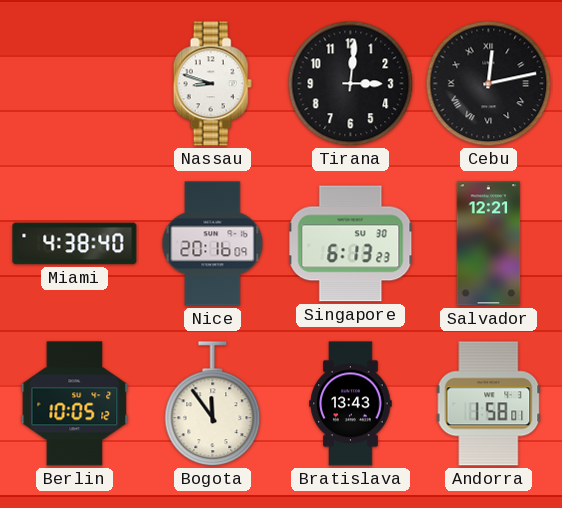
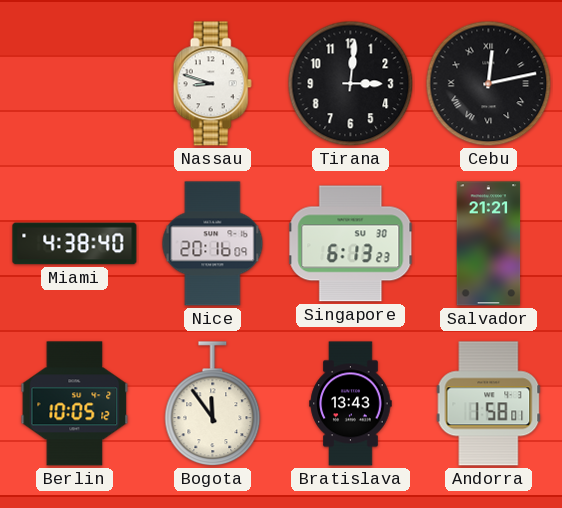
Salvador: 12:21 -> 21:21 (489, 244)
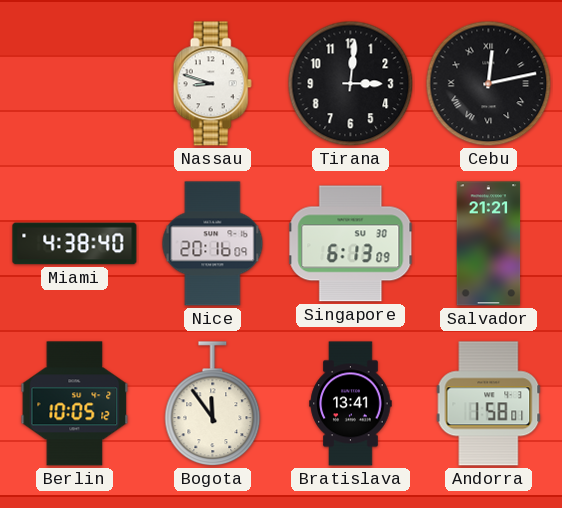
Singapore: 6:13:23 -> 6:13:09 (351, 244)
Bratislava: 13:43 -> 13:41 (351, 404)
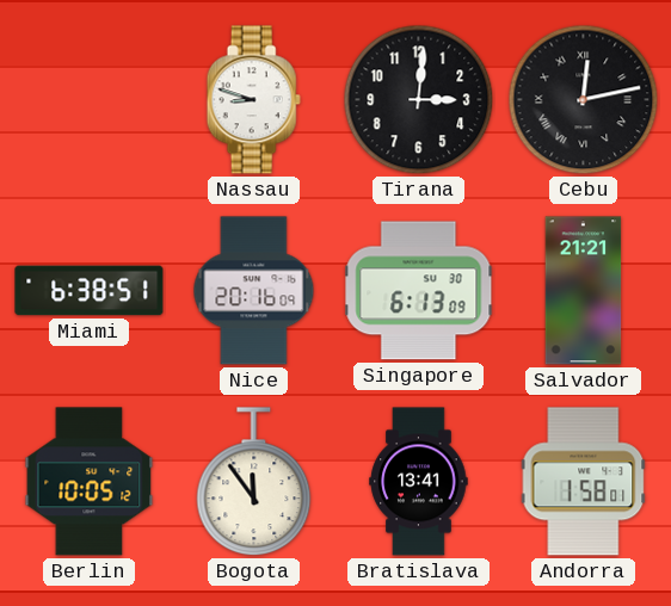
Miami: 4:38 -> 6:38 (90, 291)
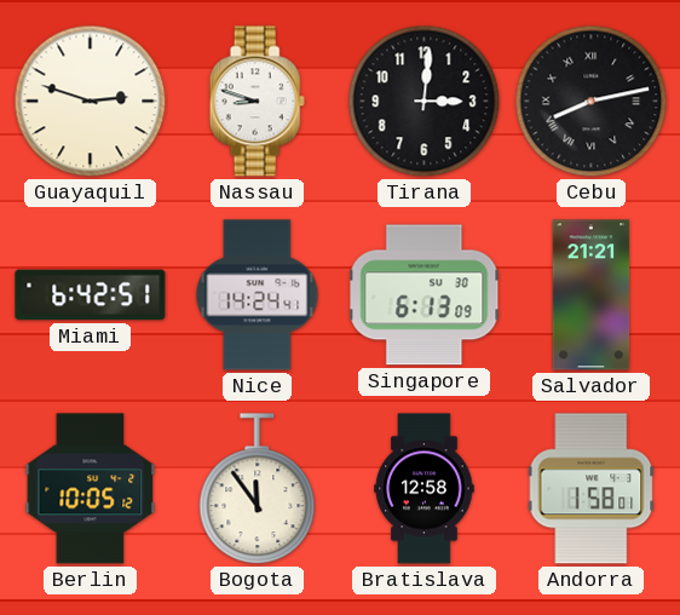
Guayaquil: none -> 2:48 (91, 102)
Cebu: 12:13 -> 8:13 (592, 102)
Miami: 6:38 -> 6:42 (91, 295)
Nice: 20:16 -> 14:24 (258, 295)
Bratislava: 13:41 -> 12:58 (425, 489)
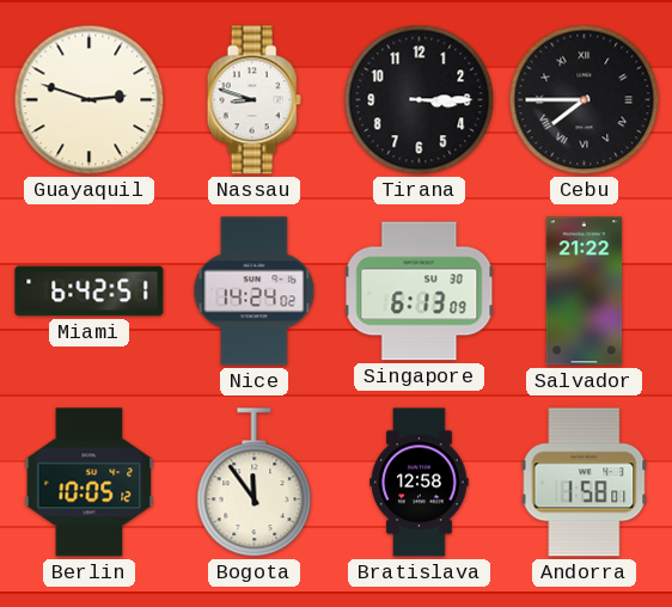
Tirana: 3:01 -> 3:15 (420, 100)
Cebu: 8:13 -> 7:45 (585, 100)
Nice: 14:24:41 -> 14:24:02 (255, 292)
Salvador: 21:21 -> 21:22 (585, 292)
